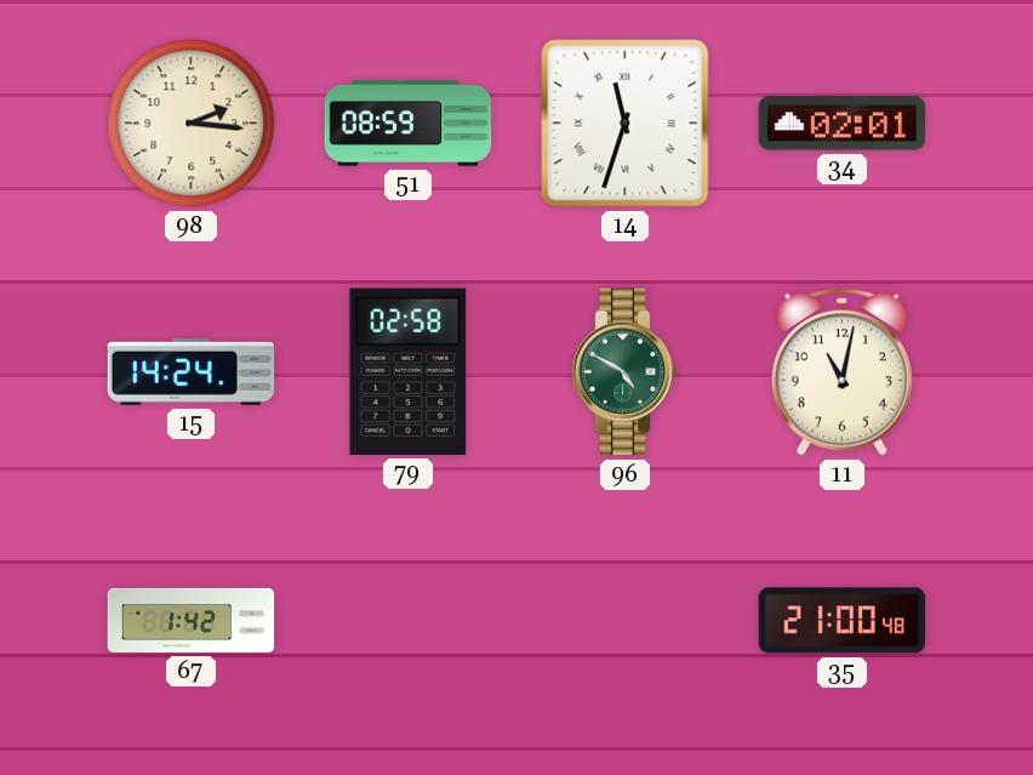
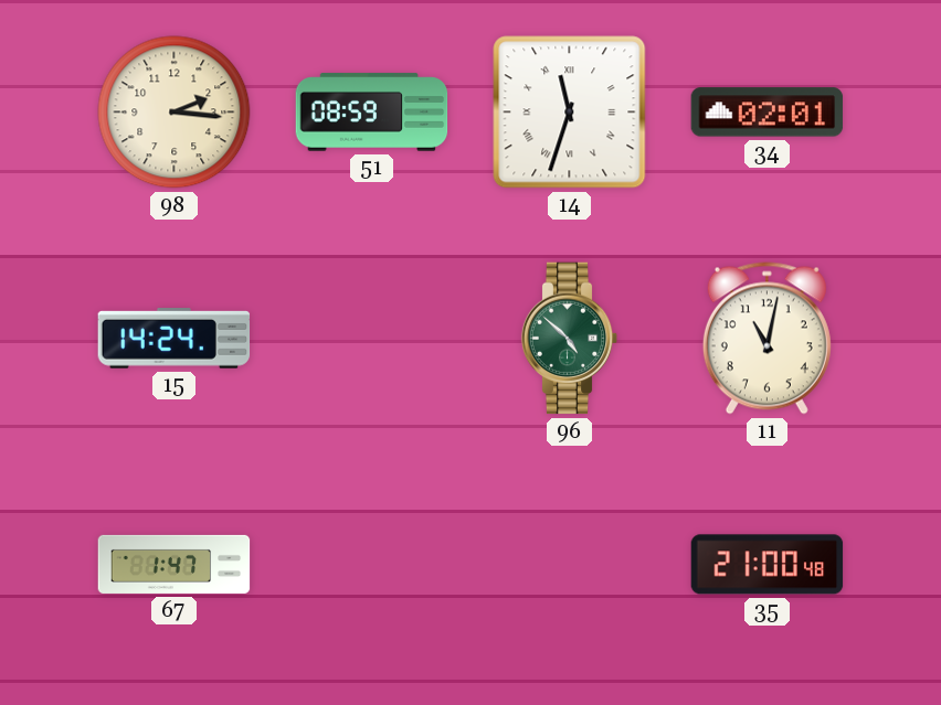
79: 02:58 -> none (409, 371)
96: 4:50 -> 4:52 (570, 339)
67: 1:42 -> 1:47 (175, 564)
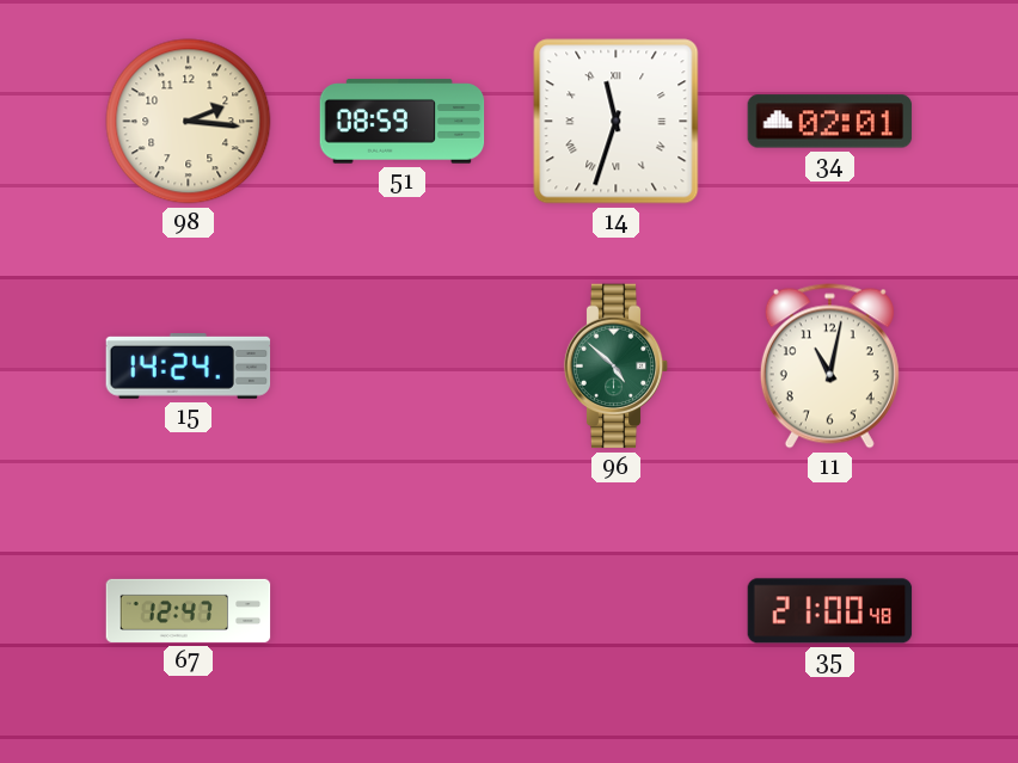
67: 1:47 -> 12:47 (189, 610)
